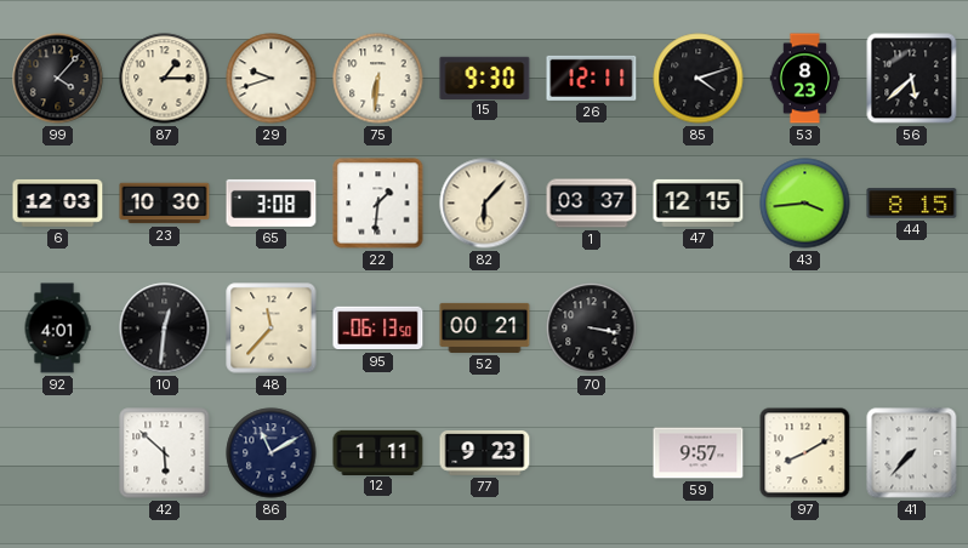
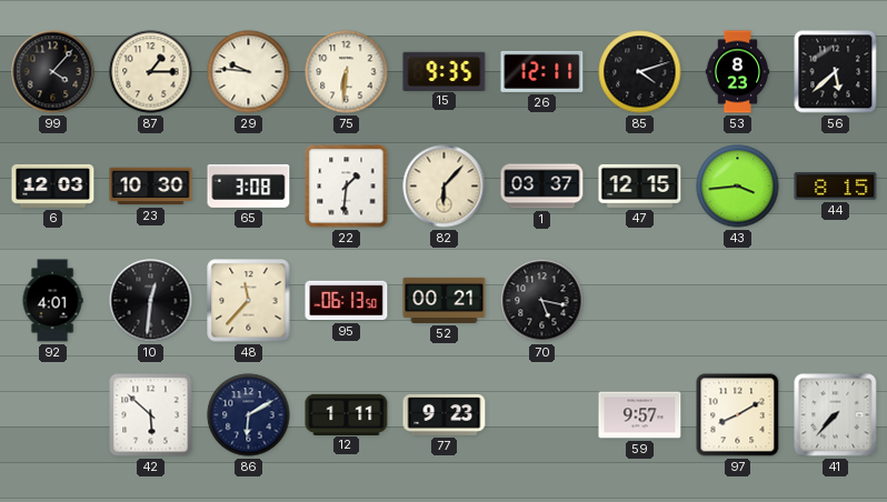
29: 9:42 -> 9:46 (249, 72)
15: 9:30 -> 9:35 (445, 71)
70: 3:17 -> 5:17 (542, 301)
86: 11:10 -> 6:10 (249, 415)
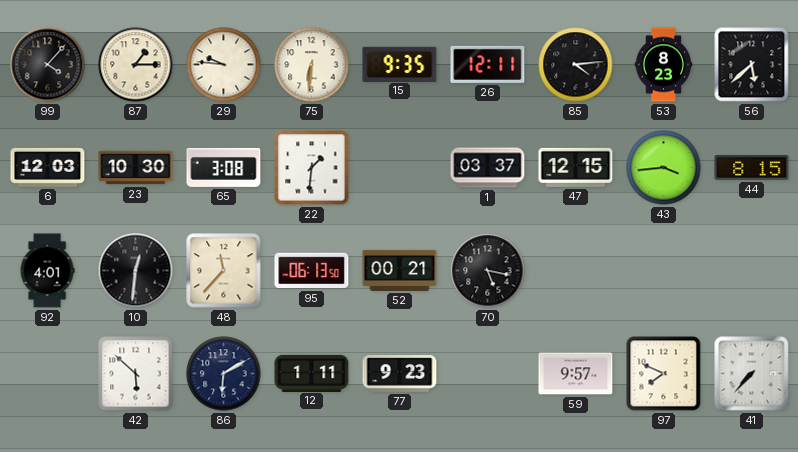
85: 4:12 -> 4:14 (576, 65)
82: 6:07 -> none (445, 187)
97: 8:10 -> 7:49 (664, 374)
